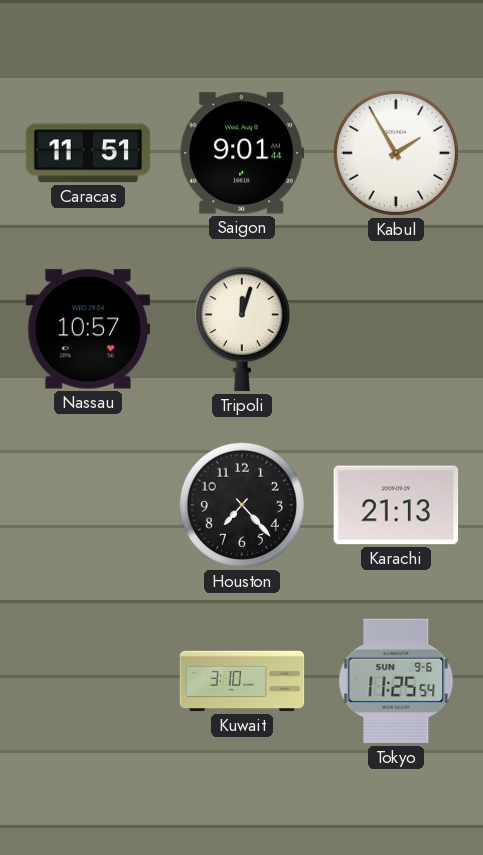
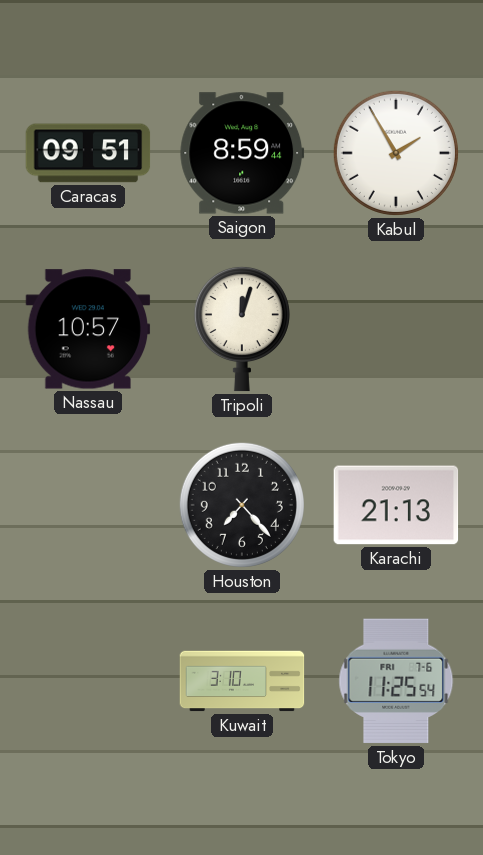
Caracas: 11:51 -> 09:51 (88, 153)
Saigon: 9:01 -> 8:59 (242, 153)
Tokyo date: SUN 9-6 -> FRI 7-6 (396, 681)
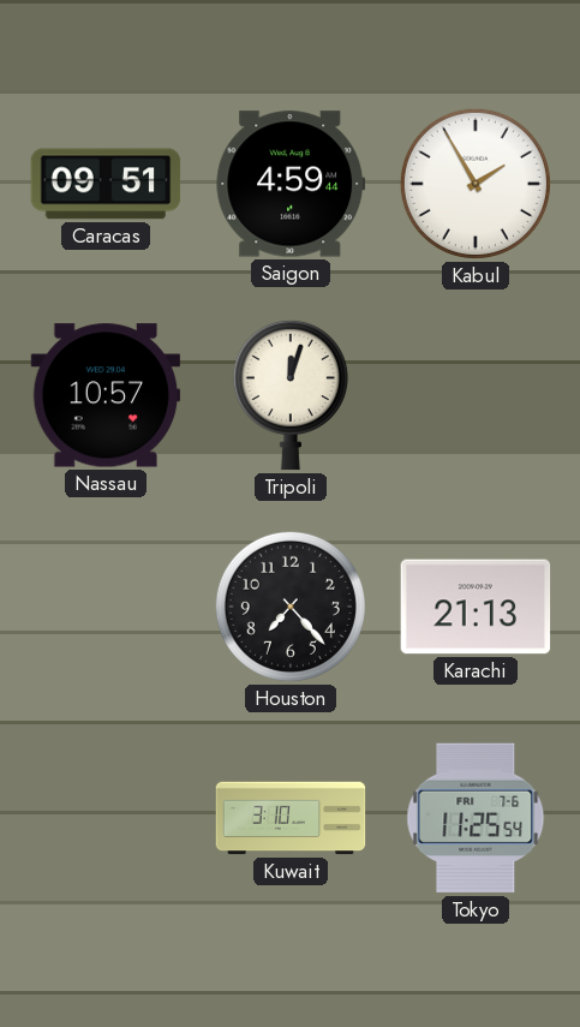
Saigon: 8:59 -> 4:59 (291, 184)
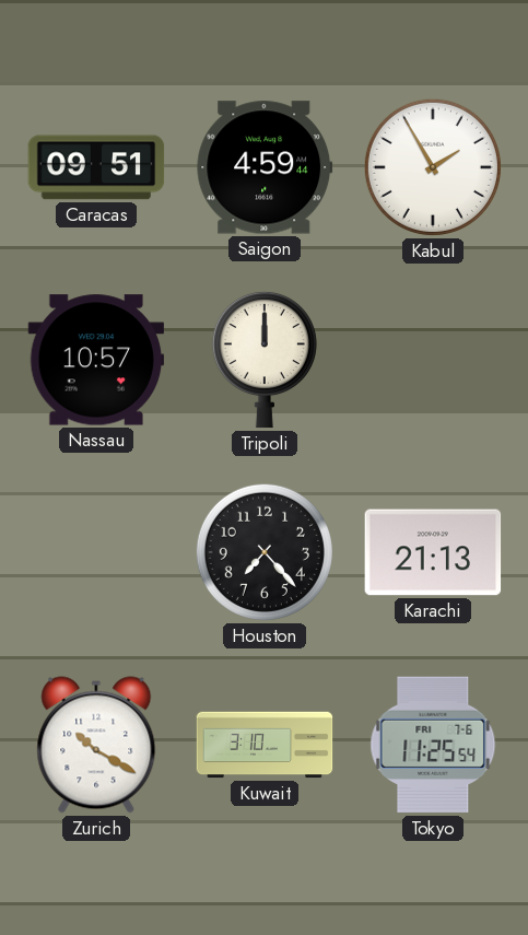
Tripoli: 12:03 -> 12:00 (265, 360)
Zurich: none -> 10:20 (96, 745)
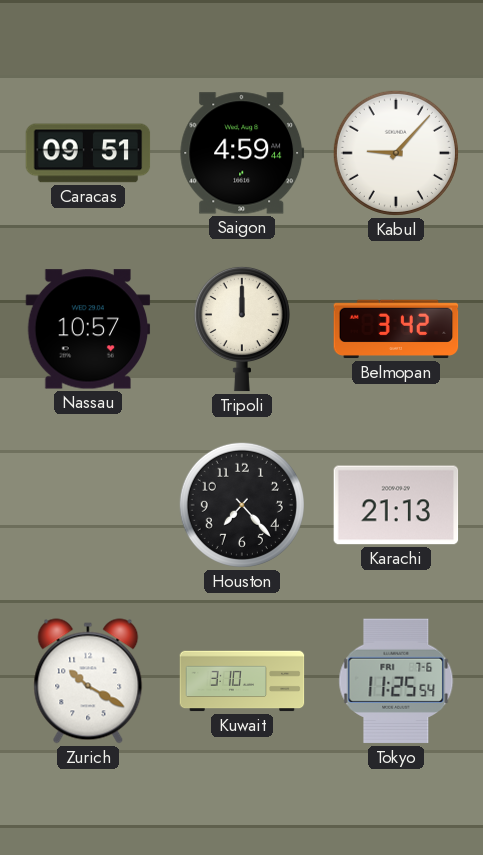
Kabul: 1:55 -> 9:07 (396, 153)
Belmopan: none -> 3:42 (396, 329)
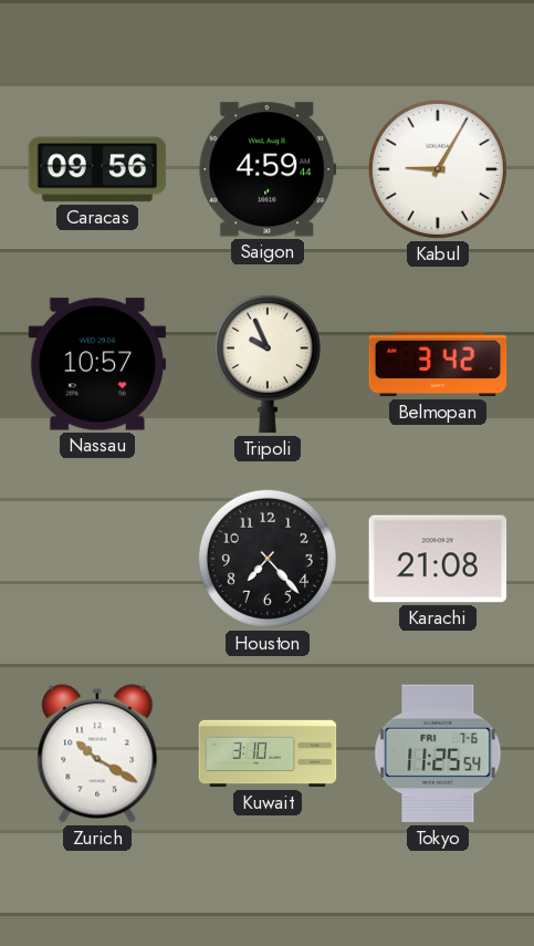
Caracas: 09:51 -> 09:56 (97, 169)
Kabul: 9:07 -> 9:05 (438, 169)
Tripoli: 12:00 -> 9:56 (268, 364)
Karachi: 21:13 -> 21:08 (438, 559)
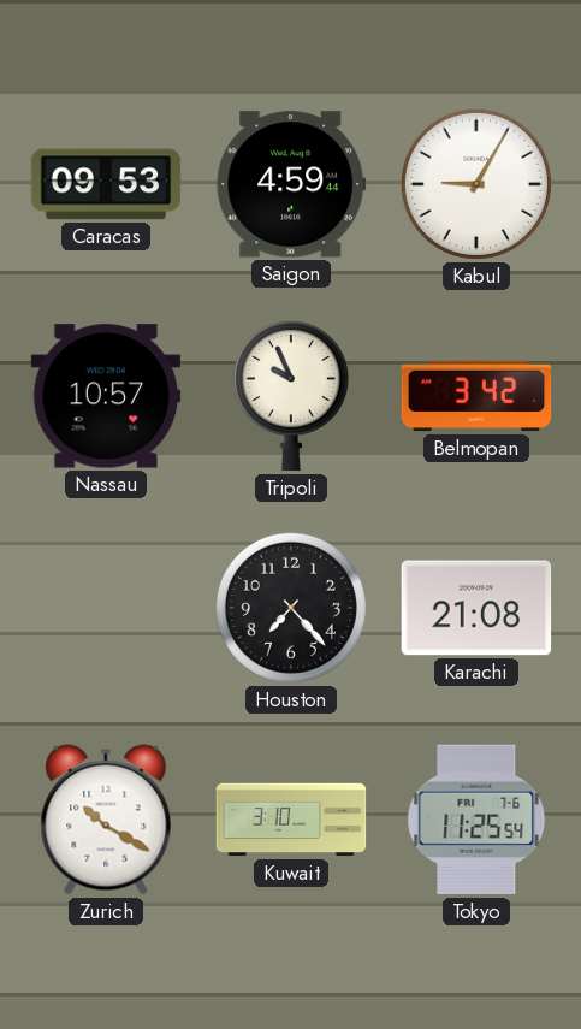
Caracas: 09:56 -> 09:53 (106, 184)
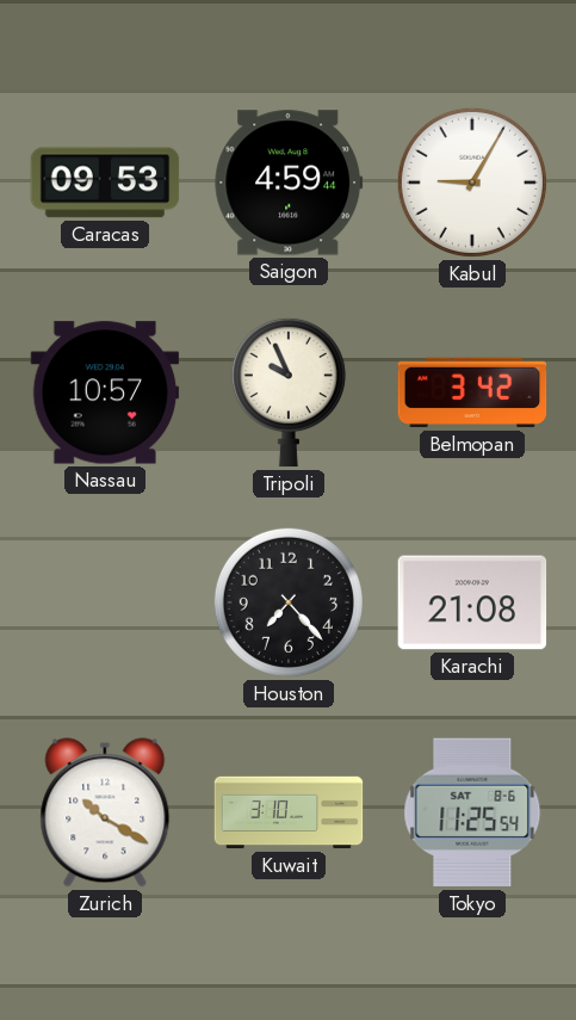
Tokyo date: FRI 7-6 -> SAT 8-6 (472, 812)
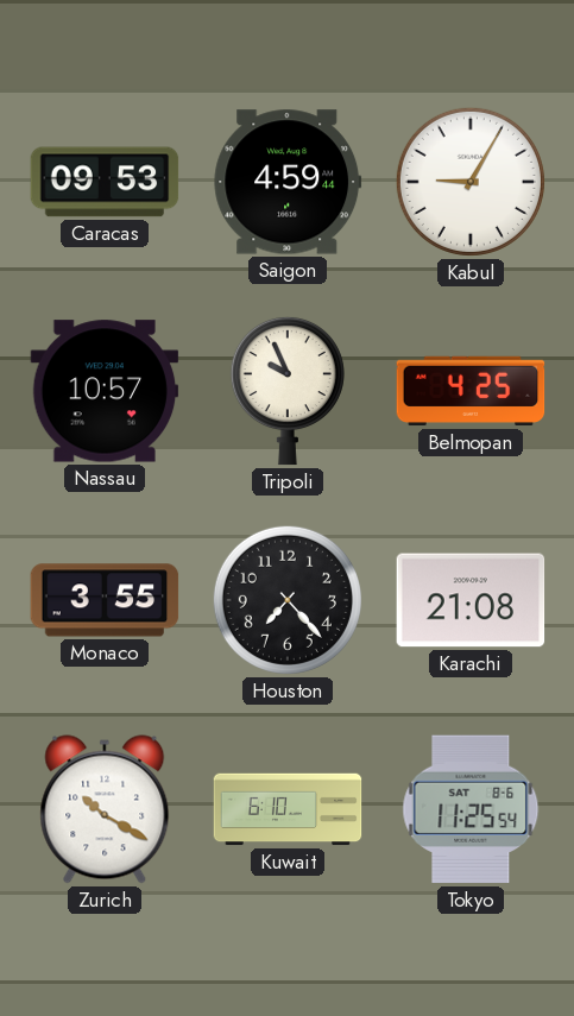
Belmopan: 3:42 -> 4:25 (471, 391)
Monaco: none -> 3:55 (105, 600)
Kuwait: 3:10 -> 6:10 (288, 809)
